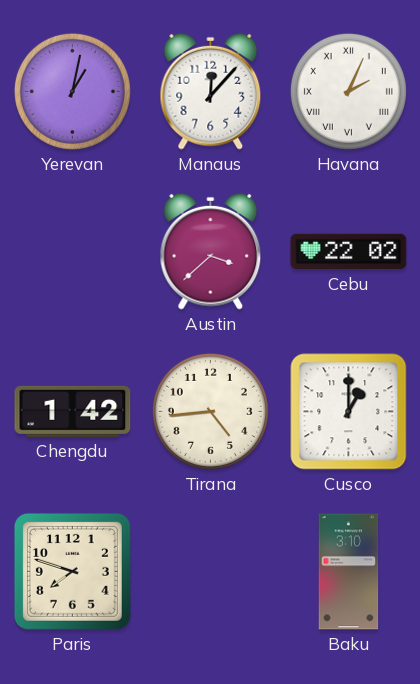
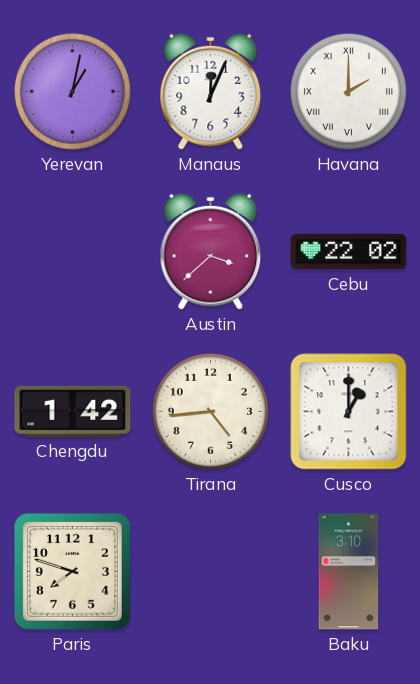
Manaus: 12:07 -> 12:04 (211, 91)
Havana: 2:04 -> 2:00 (348, 91)
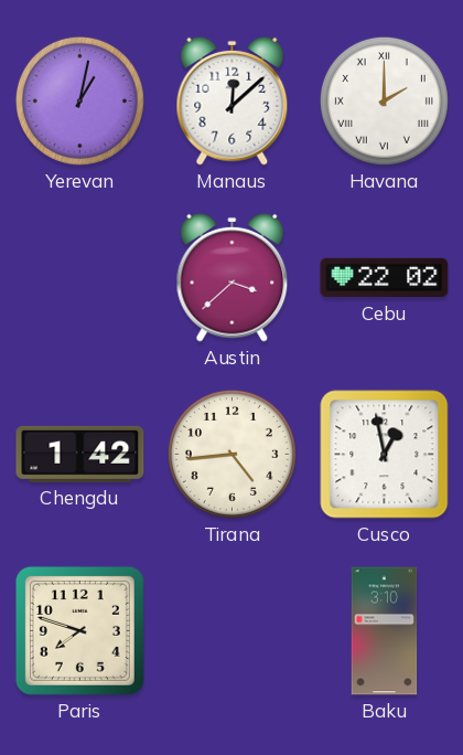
Manaus: 12:04 -> 12:08 (233, 100)
Cusco: 1:00 -> 12:58 (385, 455)
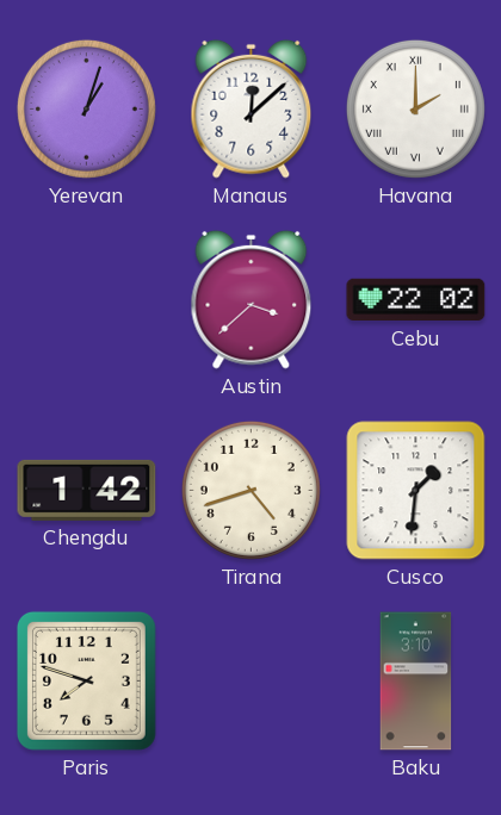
Yerevan: 1:02 -> 1:03 (86, 108)
Tirana: 4:44 -> 4:42 (250, 490)
Cusco: 12:58 -> 1:31 (416, 491)
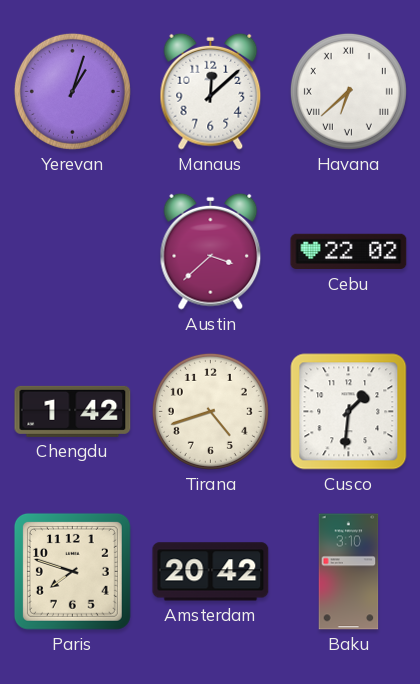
Havana: 2:00 -> 6:38 (348, 91)
Amsterdam: none -> 20:42 (211, 572)
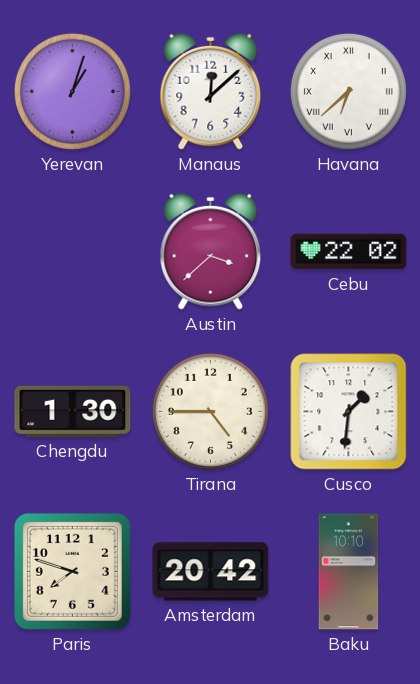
Chengdu: 1:42 -> 1:30 (73, 411)
Tirana: 4:42 -> 4:45 (210, 411)
Baku: 3:10 -> 10:10 (349, 572)
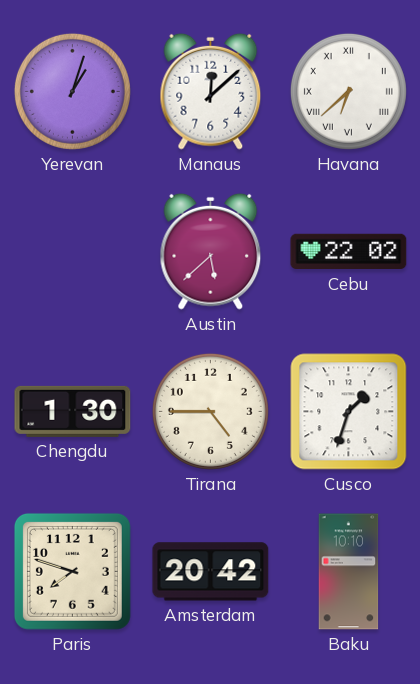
Austin: 3:38 -> 5:38 (211, 251)
Cusco: 1:31 -> 1:33 (349, 412)
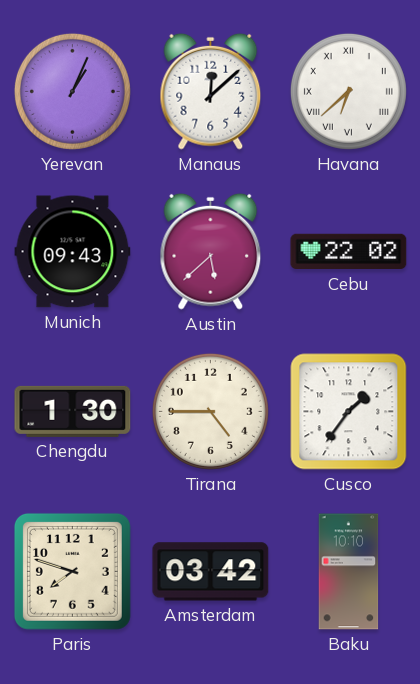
Yerevan: 1:03 -> 1:04 (72, 91)
Munich: none -> 09:43 (73, 252)
Cusco: 1:33 -> 1:36 (349, 412)
Amsterdam: 20:42 -> 03:42 (211, 572)
